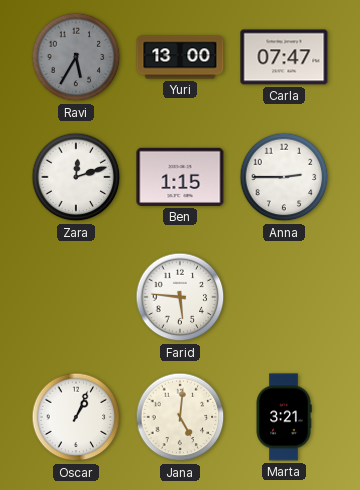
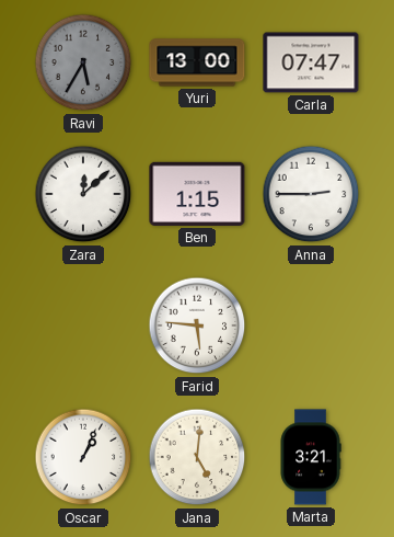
Zara: 12:12 -> 12:08 (83, 194)
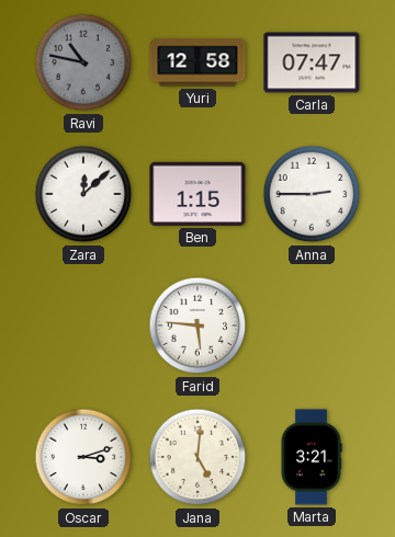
Ravi: 5:35 -> 10:47 (83, 62)
Yuri: 13:00 -> 12:58 (198, 62)
Oscar: 1:04 -> 3:12 (83, 457)
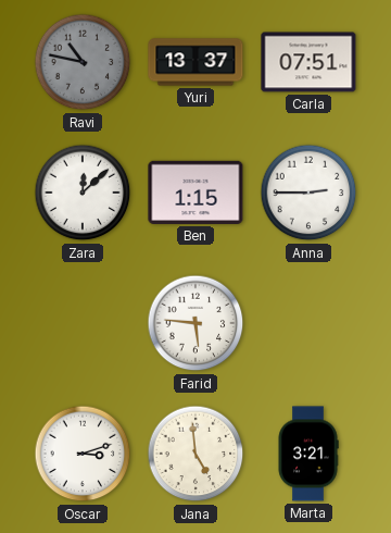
Yuri: 12:58 -> 13:37 (195, 62)
Carla: 07:47 -> 07:51 (308, 62)
Jana: 5:01 -> 4:59 (195, 454)
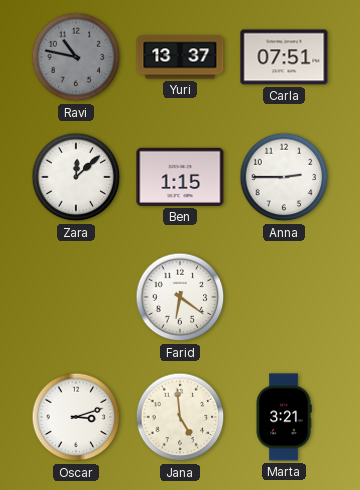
Farid: 5:46 -> 6:21 (180, 297)
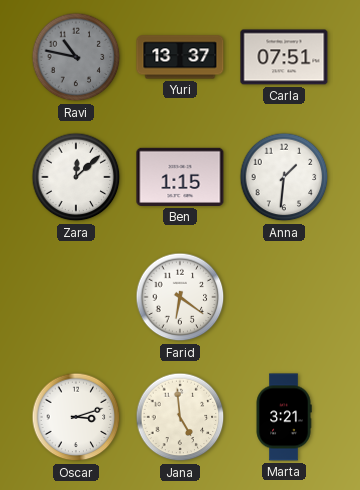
Anna: 2:45 -> 1:31 (284, 177)
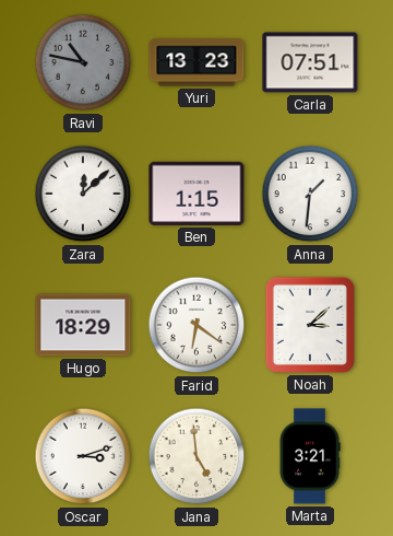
Yuri: 13:37 -> 13:23 (196, 62)
Hugo: none -> 18:29 (83, 325)
Noah: none -> 3:08 (310, 325)
